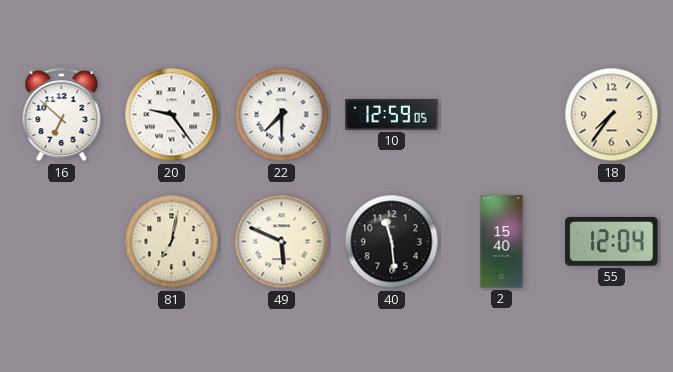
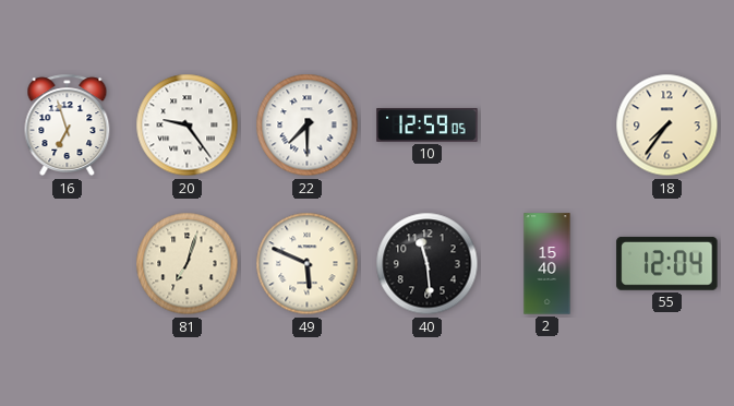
16: 6:52 -> 6:57 (68, 126)
81: 7:02 -> 7:03 (188, 264)
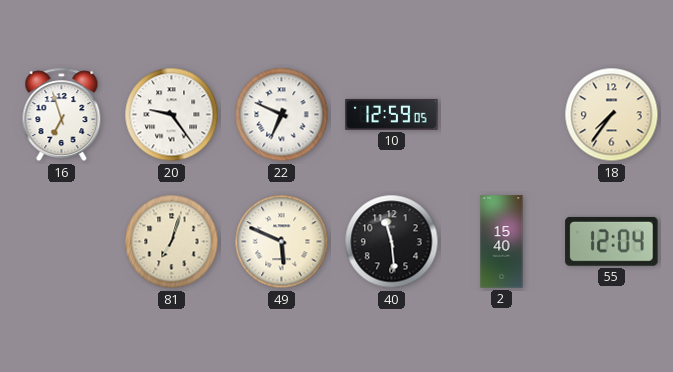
22: 7:30 -> 6:49 (282, 115)
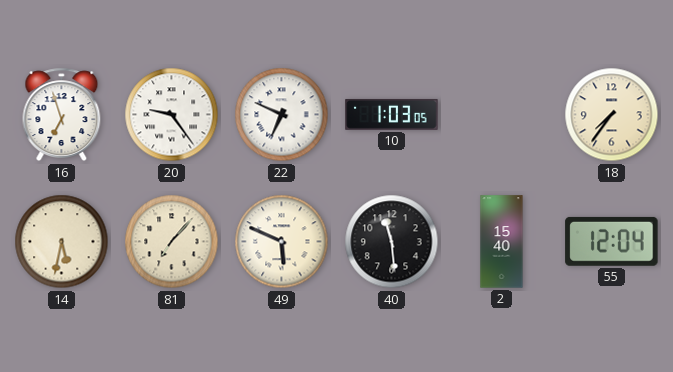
10: 12:59 -> 1:03 (392, 114)
14: none -> 5:32 (62, 242)
81: 7:03 -> 7:07 (172, 242)
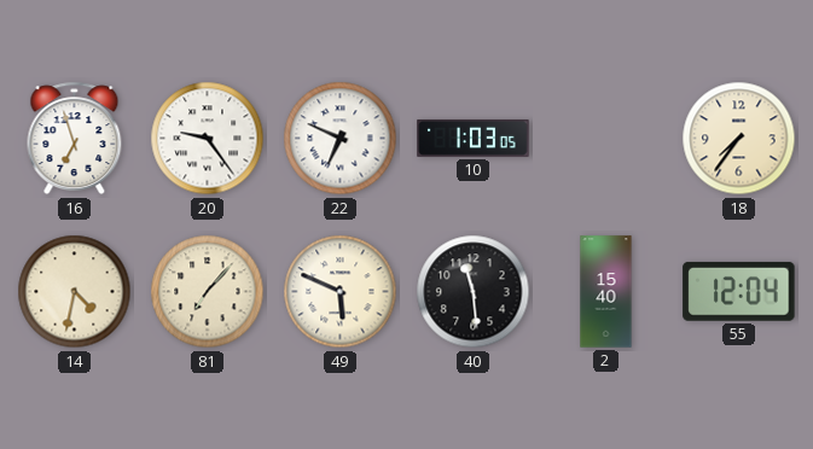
14: 5:32 -> 4:32 (75, 292)
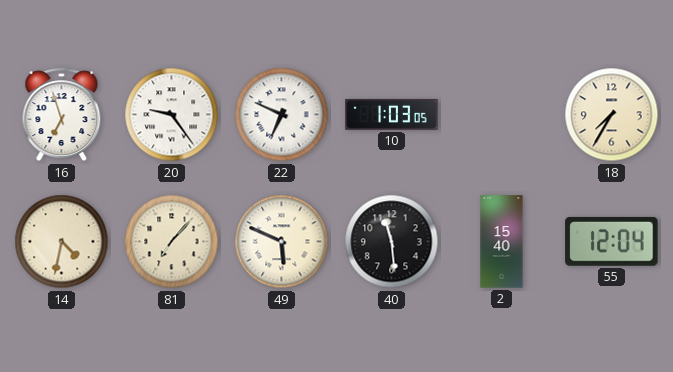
18: 7:36 -> 7:35 (612, 115)
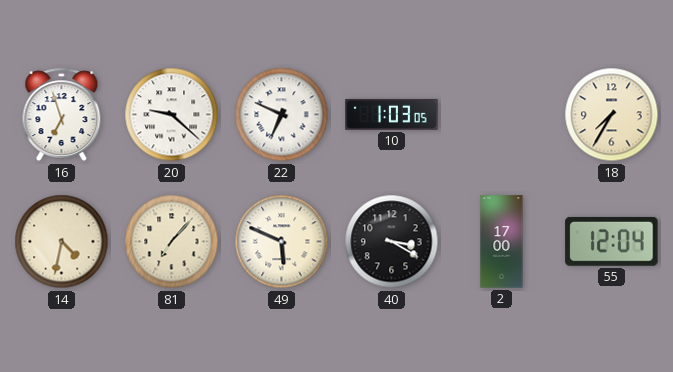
20: 9:24 -> 9:22 (172, 115)
40: 11:29 -> 3:20 (392, 242)
2: 15:40 -> 17:00 (502, 242)
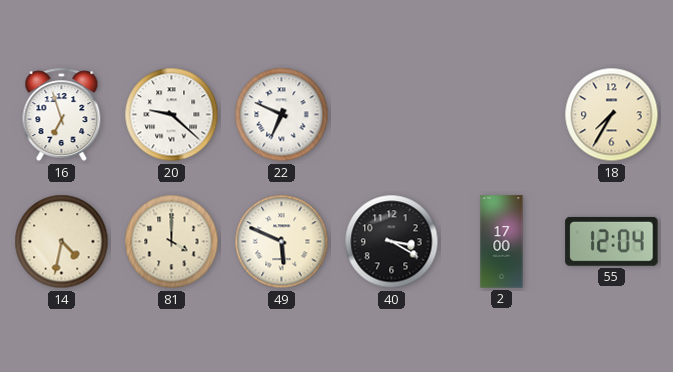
10: 1:03 -> none (392, 114)
81: 7:07 -> 4:00 (172, 242)
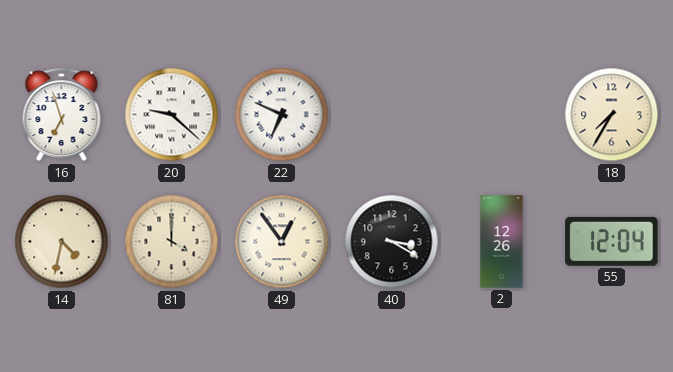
49: 5:49 -> 12:54 (282, 242)
2: 17:00 -> 12:26 (502, 242)
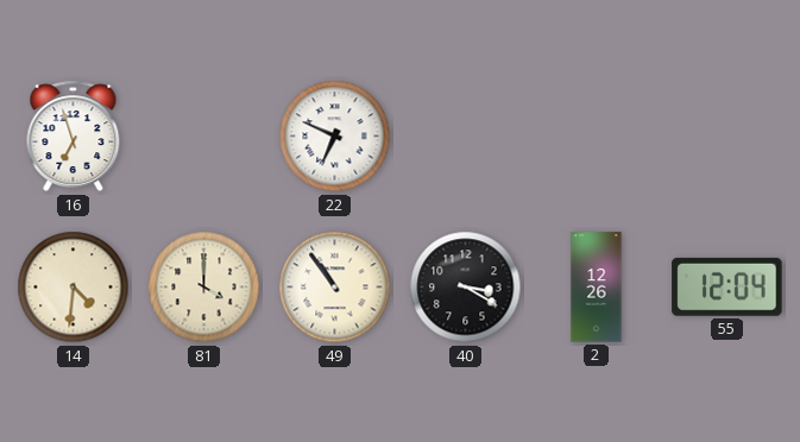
20: 9:22 -> none (172, 115)
18: 7:35 -> none (612, 115)
14: 4:32 -> 4:31 (74, 288)
49: 12:54 -> 10:54 (335, 288)
